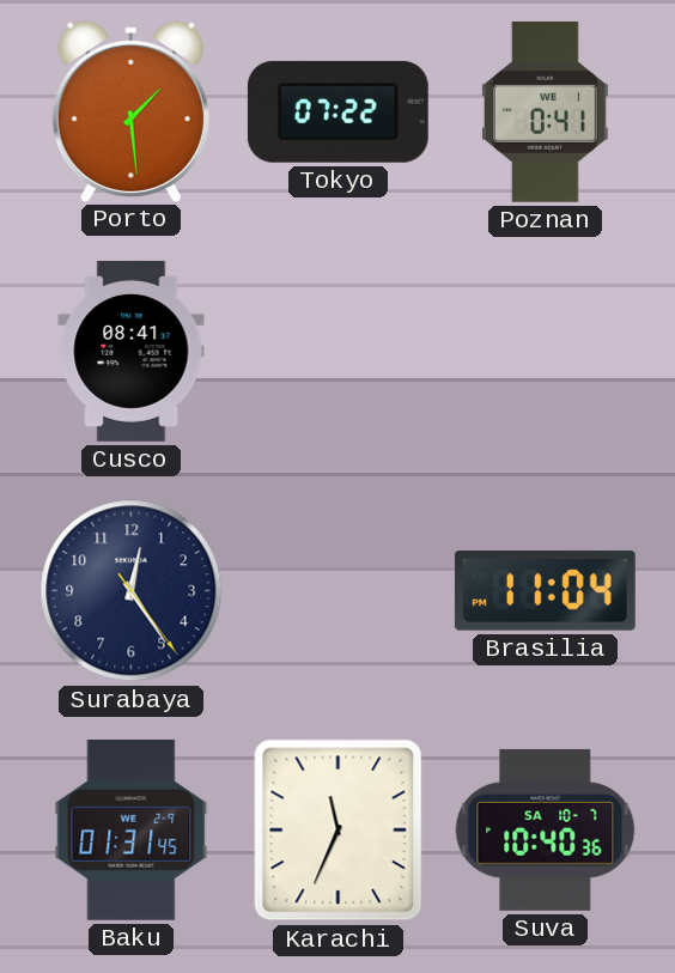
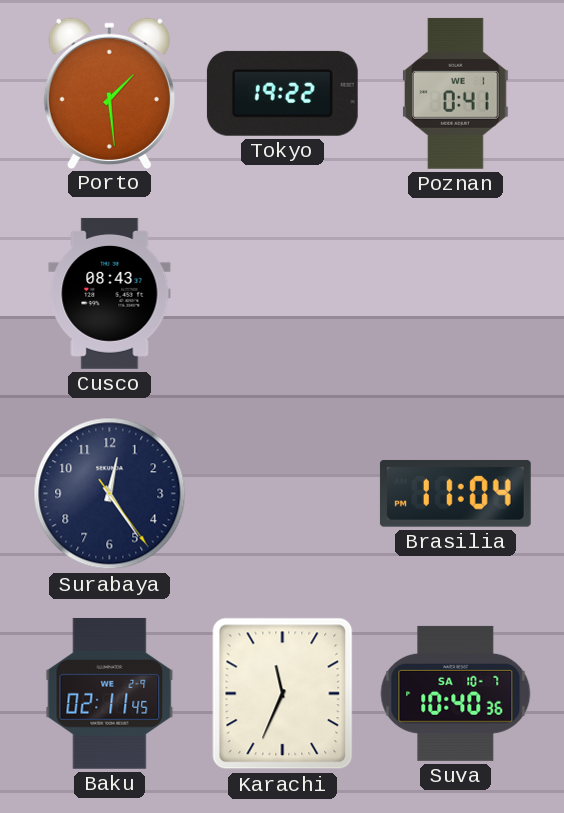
Tokyo: 07:22 -> 19:22 (282, 93)
Cusco: 08:41 -> 08:43 (110, 293)
Baku: 01:31 -> 02:11 (110, 693)
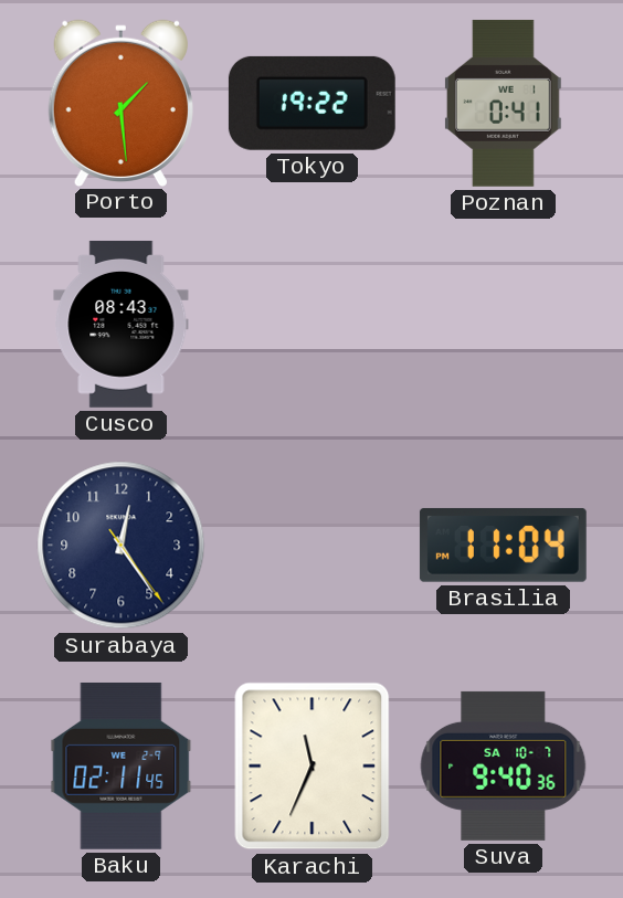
Suva: 10:40 -> 9:40 (504, 765)
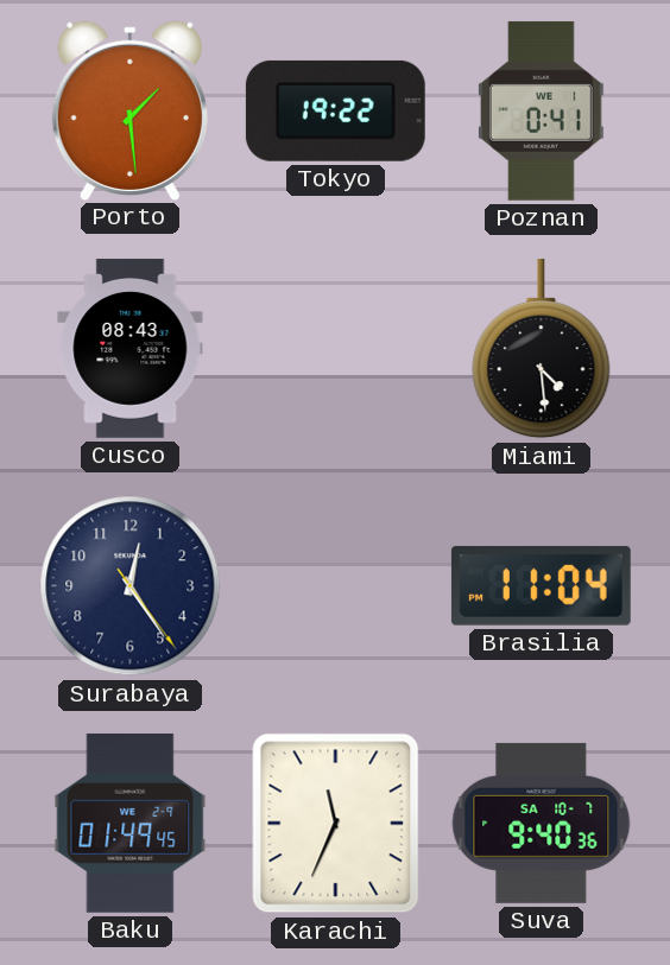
Miami: none -> 4:29 (542, 349)
Baku: 02:11 -> 01:49 (131, 823)
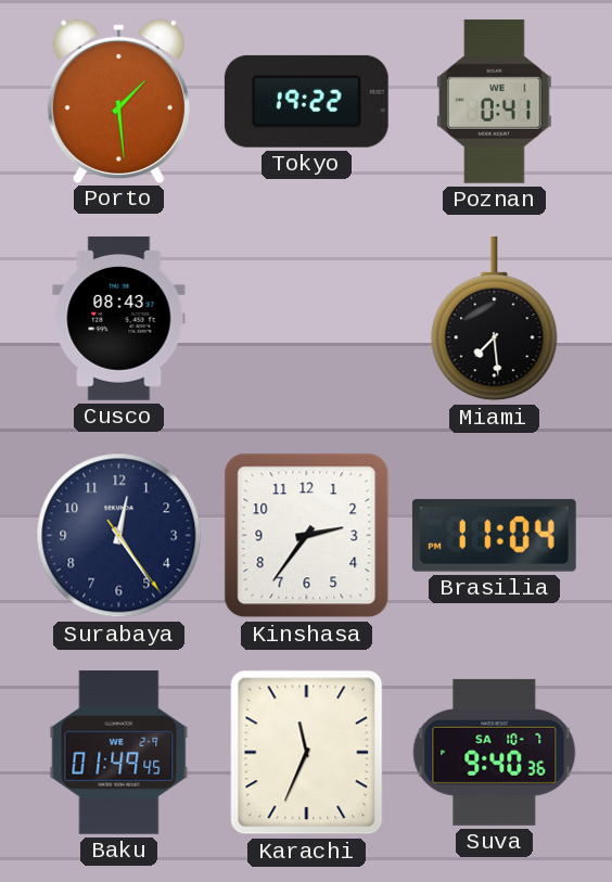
Miami: 4:29 -> 7:29 (495, 319)
Kinshasa: none -> 2:36 (307, 536)
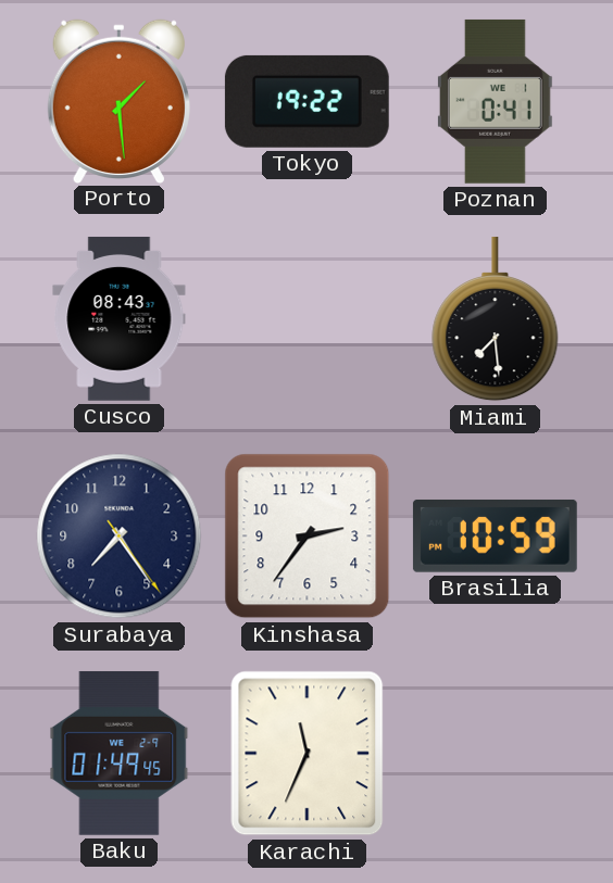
Surabaya: 12:24 -> 7:24 (120, 537)
Brasilia: 11:04 -> 10:59 (495, 535)
Suva: 9:40 -> none (495, 752)
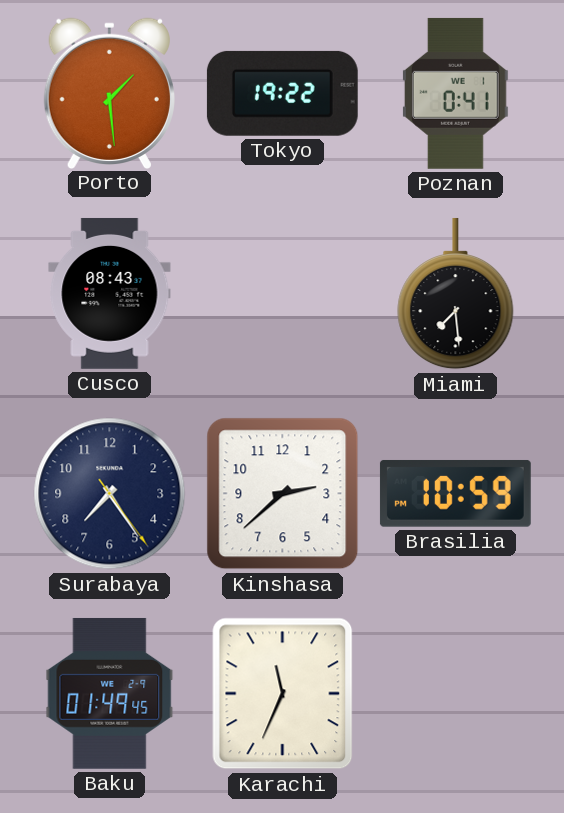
Kinshasa: 2:36 -> 2:38 (283, 494)
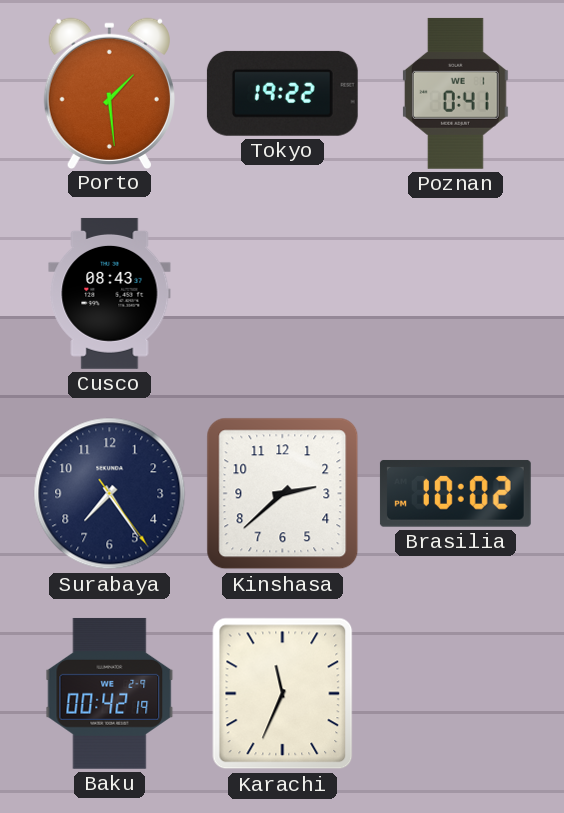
Miami: 7:29 -> none (456, 294)
Brasilia: 10:59 -> 10:02 (455, 493)
Baku: 01:49 -> 00:42 (110, 693)
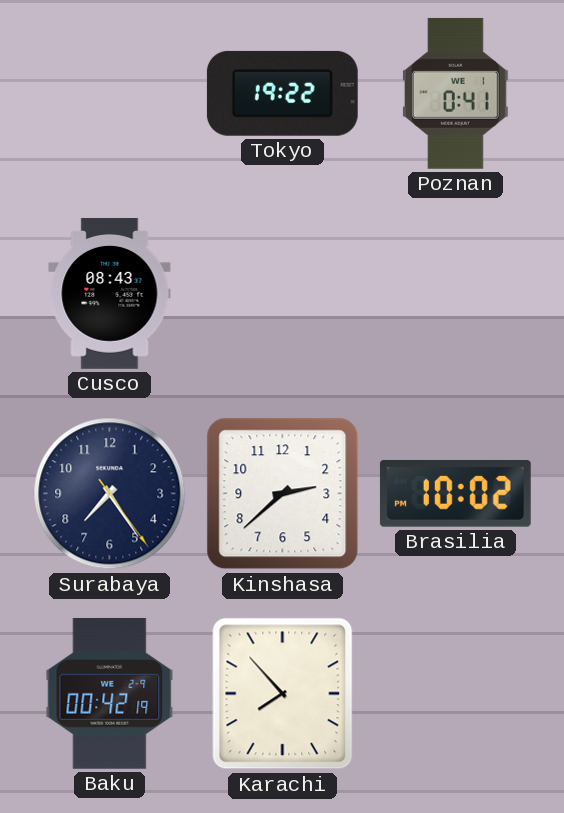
Porto: 1:29 -> none (109, 93)
Karachi: 11:34 -> 7:53 (283, 694)
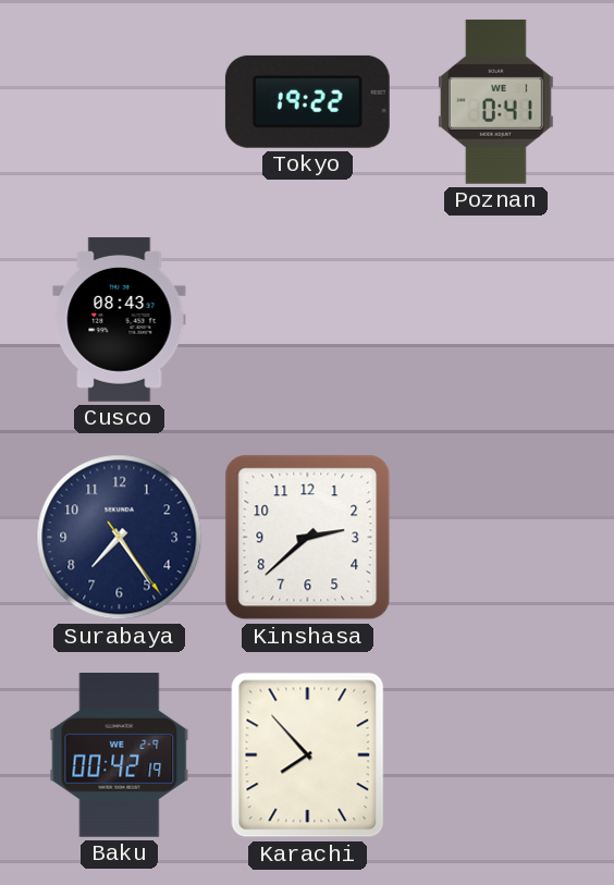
Brasilia: 10:02 -> none (455, 493)
